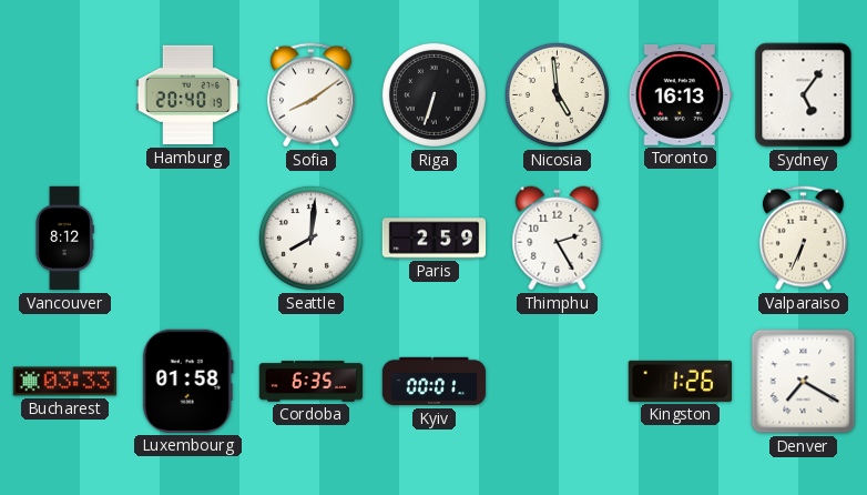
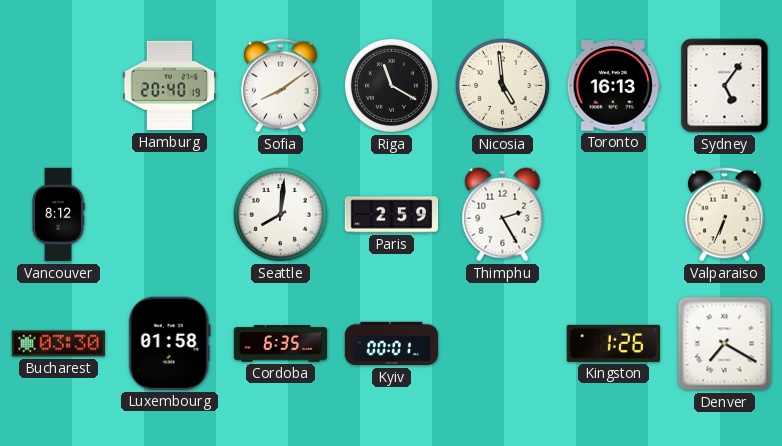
Riga: 6:33 -> 11:20 (391, 85)
Bucharest: 03:33 -> 03:30 (58, 344)
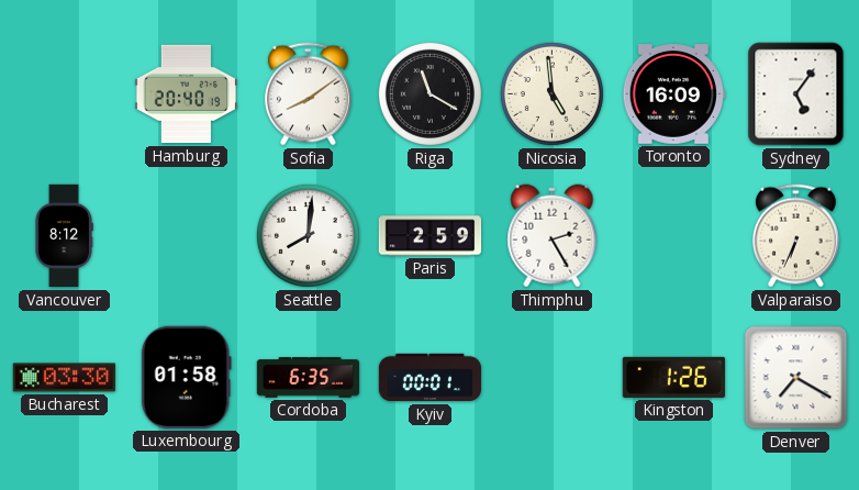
Toronto: 16:13 -> 16:09 (673, 94)
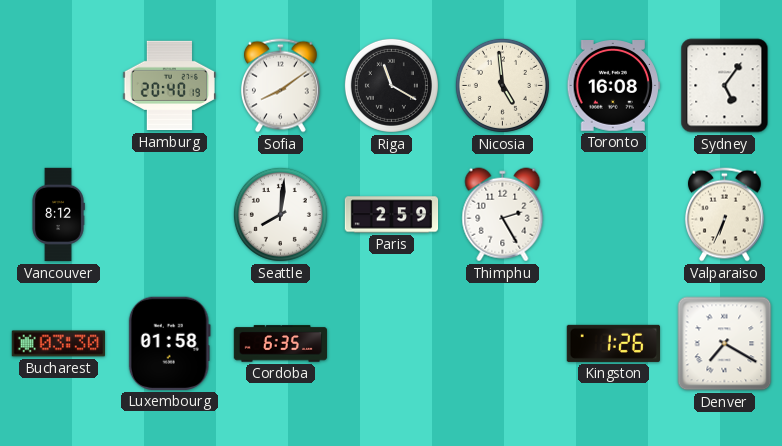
Toronto: 16:09 -> 16:08 (613, 86)
Kyiv: 00:01 -> none (431, 378)
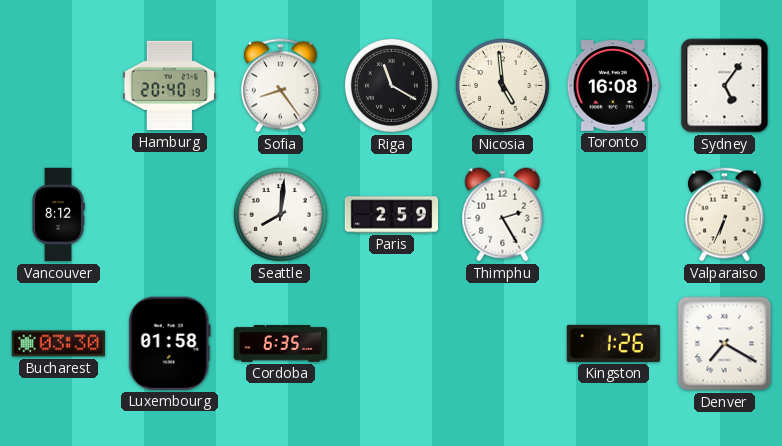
Sofia: 8:09 -> 8:24 (280, 86)
